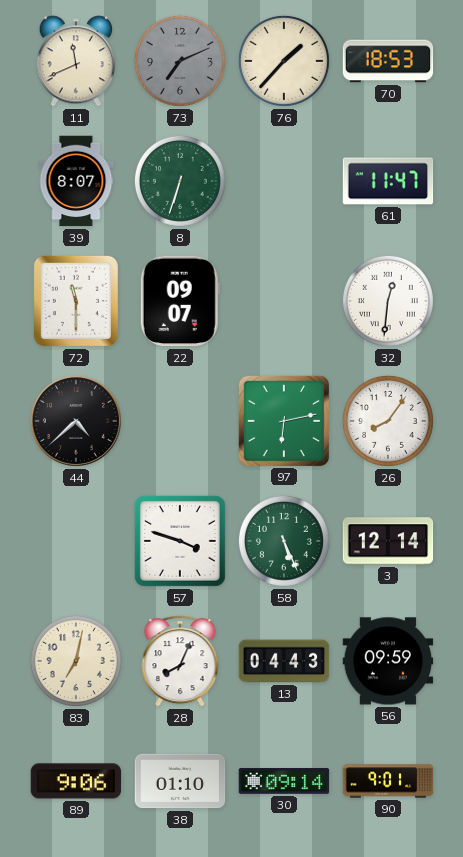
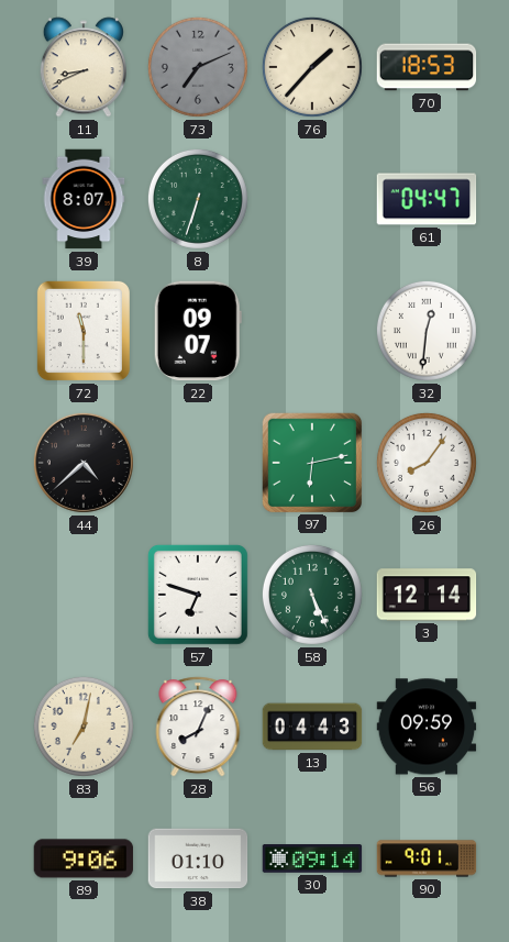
11: 11:41 -> 8:41 (84, 67)
61: 11:47 -> 04:47 (427, 199)
57: 3:48 -> 6:48 (198, 595)
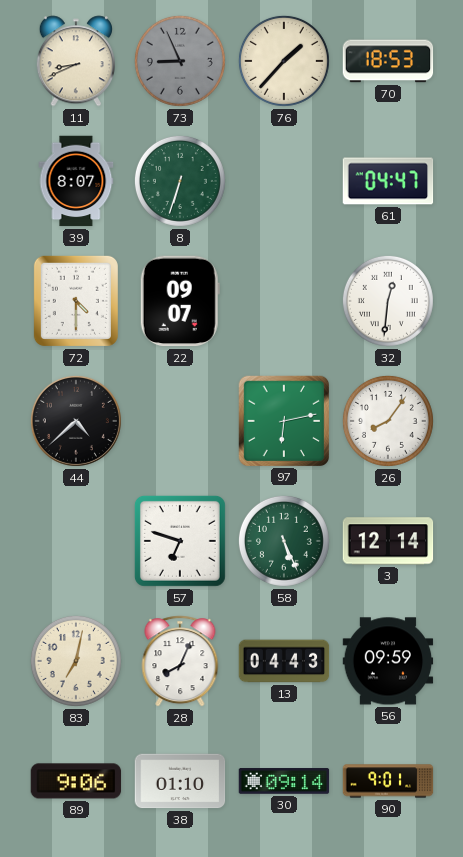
73: 7:11 -> 8:56 (180, 61)
72: 11:30 -> 4:30 (76, 301)
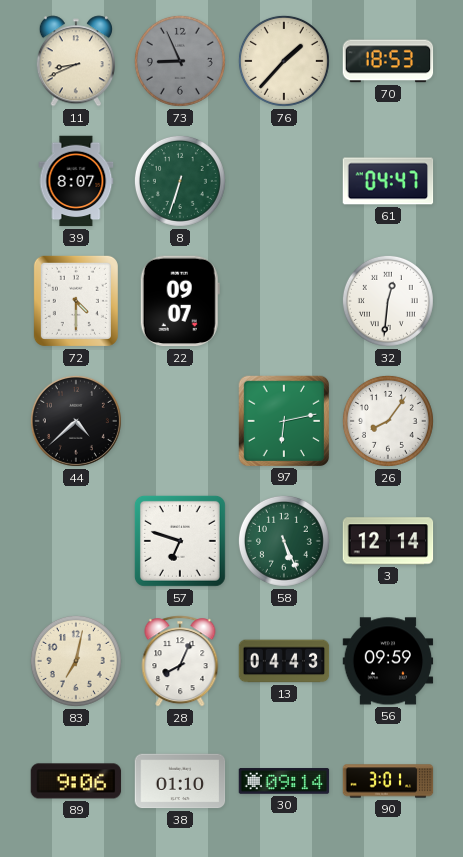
90: 9:01 -> 3:01 (388, 781)
